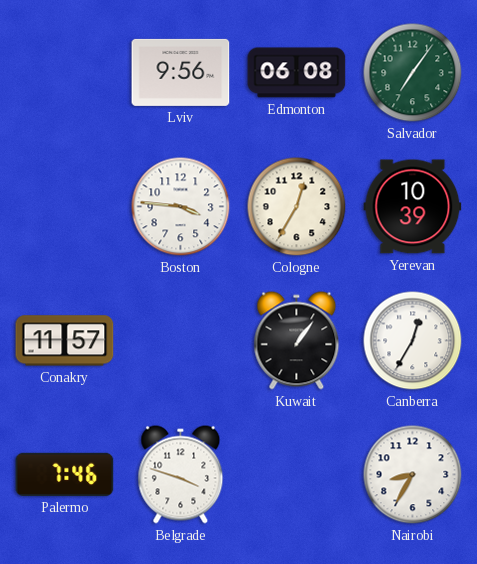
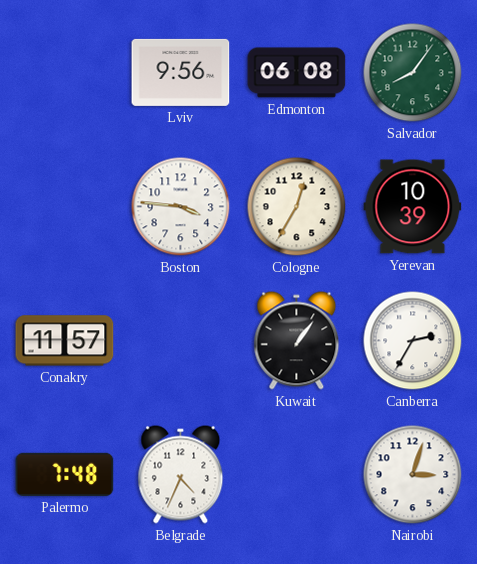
Salvador: 7:06 -> 8:06 (413, 73)
Canberra: 12:35 -> 2:35 (413, 341)
Palermo: 7:46 -> 7:48 (65, 474)
Belgrade: 3:48 -> 4:34 (181, 475)
Nairobi: 8:35 -> 3:03 (413, 475)
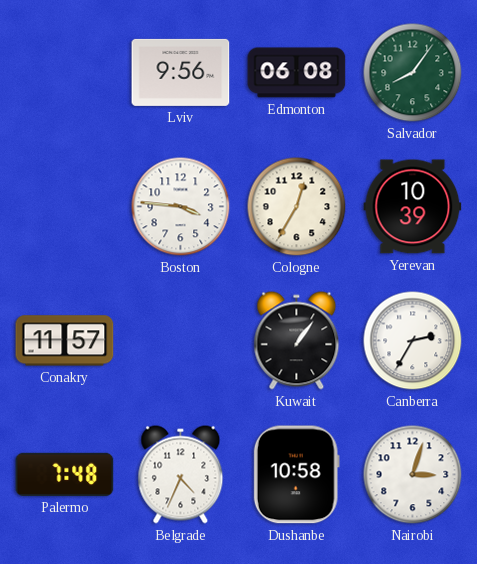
Dushanbe: none -> 10:58 (296, 475)
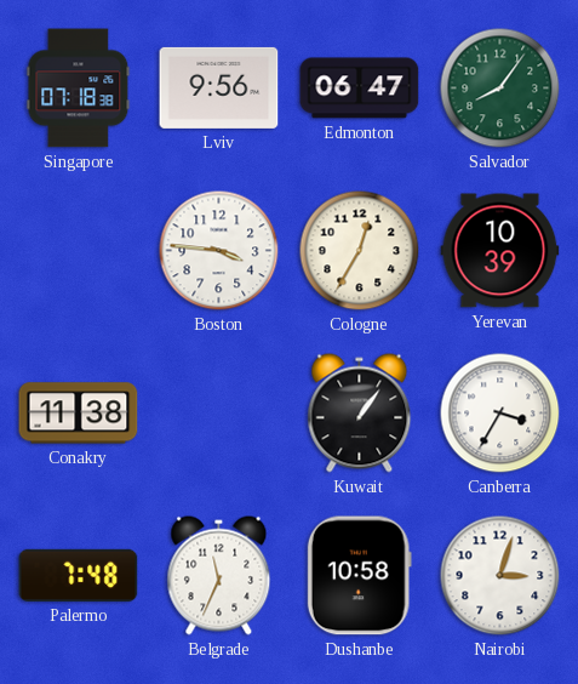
Singapore: none -> 07:18 (79, 89)
Edmonton: 06:08 -> 06:47 (360, 89)
Conakry: 11:57 -> 11:38 (79, 414)
Canberra: 2:35 -> 3:35 (500, 414)
Belgrade: 4:34 -> 11:34 (219, 576)
